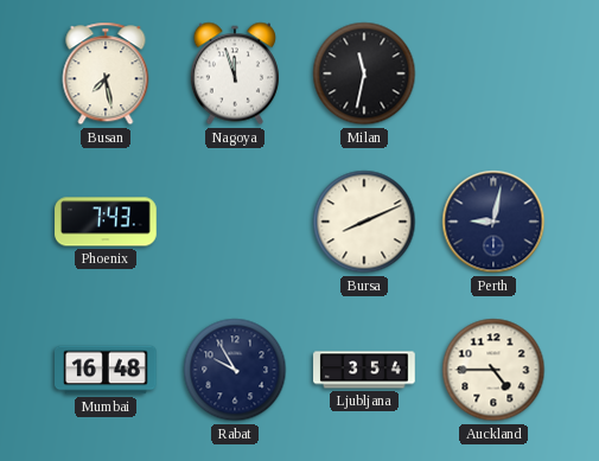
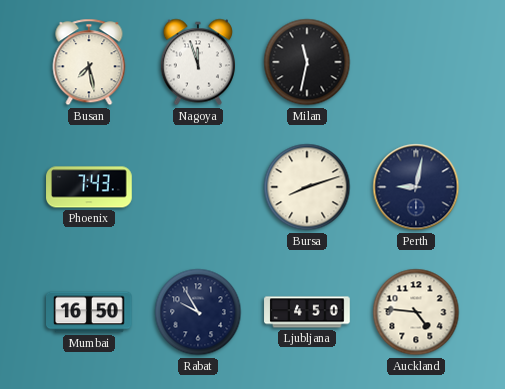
Bursa: 8:11 -> 8:12 (307, 187)
Mumbai: 16:48 -> 16:50 (89, 312)
Ljubljana: 3:54 -> 4:50 (307, 312)
Auckland: 4:45 -> 4:46 (416, 312)
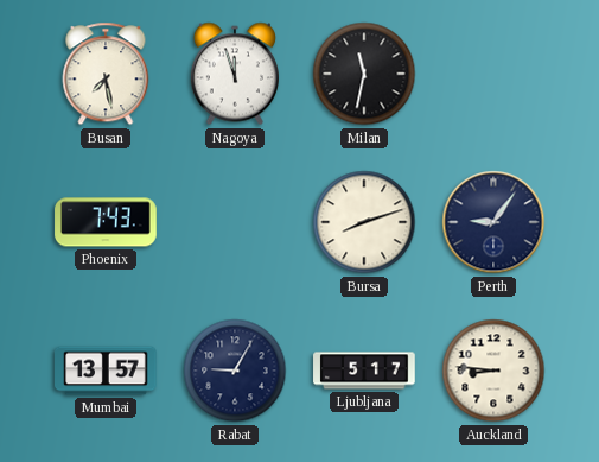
Perth: 9:02 -> 9:06 (493, 222)
Mumbai: 16:50 -> 13:57 (106, 371)
Rabat: 9:55 -> 9:05 (235, 371)
Ljubljana: 4:50 -> 5:17 (364, 371)
Auckland: 4:46 -> 8:46 (493, 371)
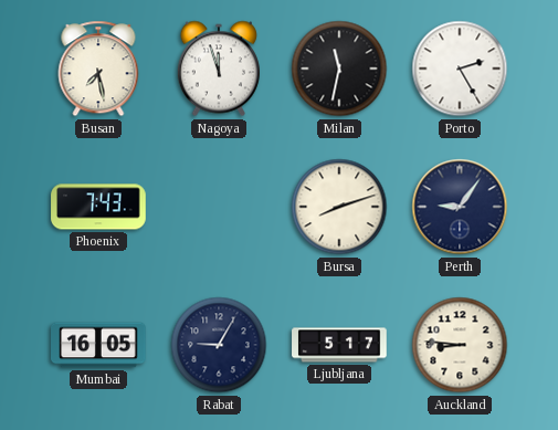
Porto: none -> 2:25 (460, 69)
Mumbai: 13:57 -> 16:05 (98, 345)
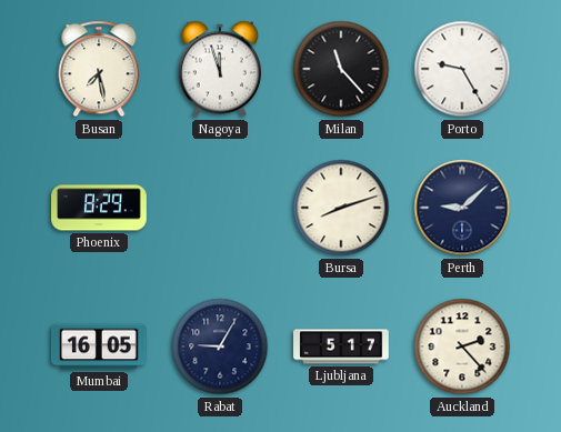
Milan: 11:32 -> 11:23 (341, 69)
Porto: 2:25 -> 9:25 (462, 69)
Phoenix: 7:43 -> 8:29 (99, 208)
Perth: 9:06 -> 9:08 (462, 208)
Auckland: 8:46 -> 2:23 (462, 346)
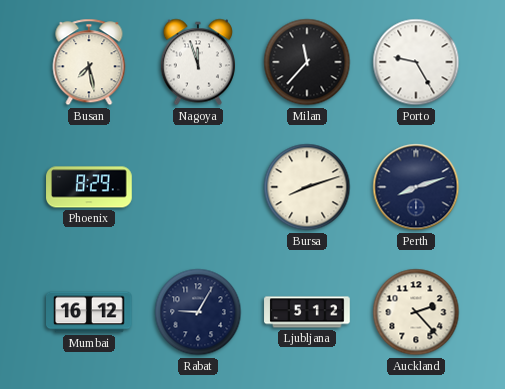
Milan: 11:23 -> 11:37 (307, 62)
Perth: 9:08 -> 8:12 (416, 187)
Mumbai: 16:05 -> 16:12 (89, 312)
Ljubljana: 5:17 -> 5:12 (307, 312)
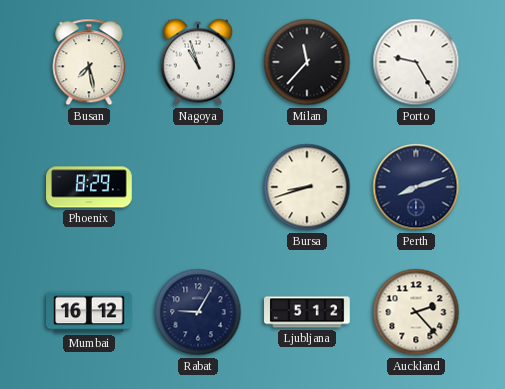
Nagoya: 11:57 -> 10:57 (197, 62)
Bursa: 8:12 -> 8:42 (307, 187)
